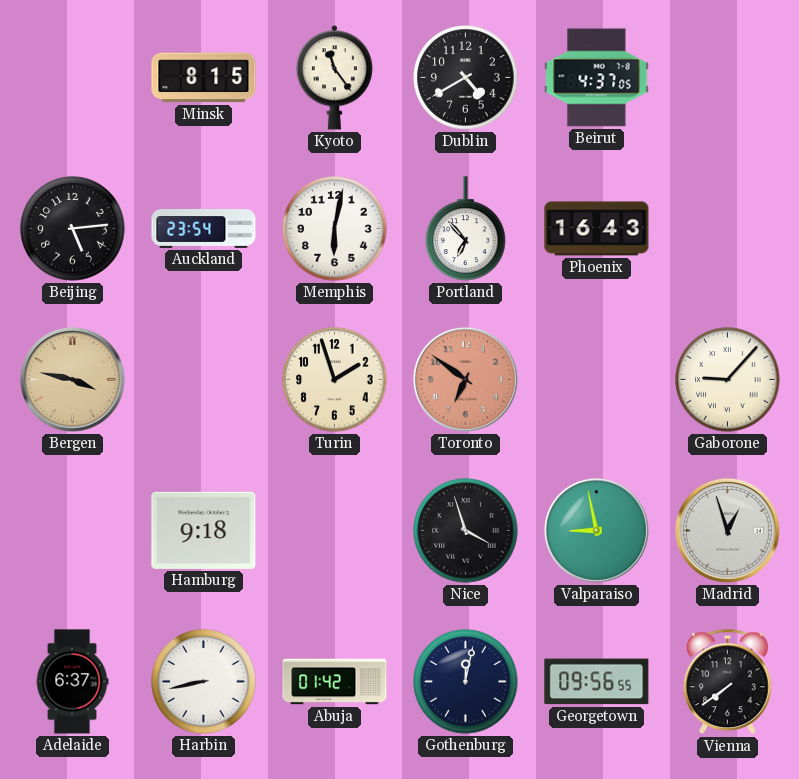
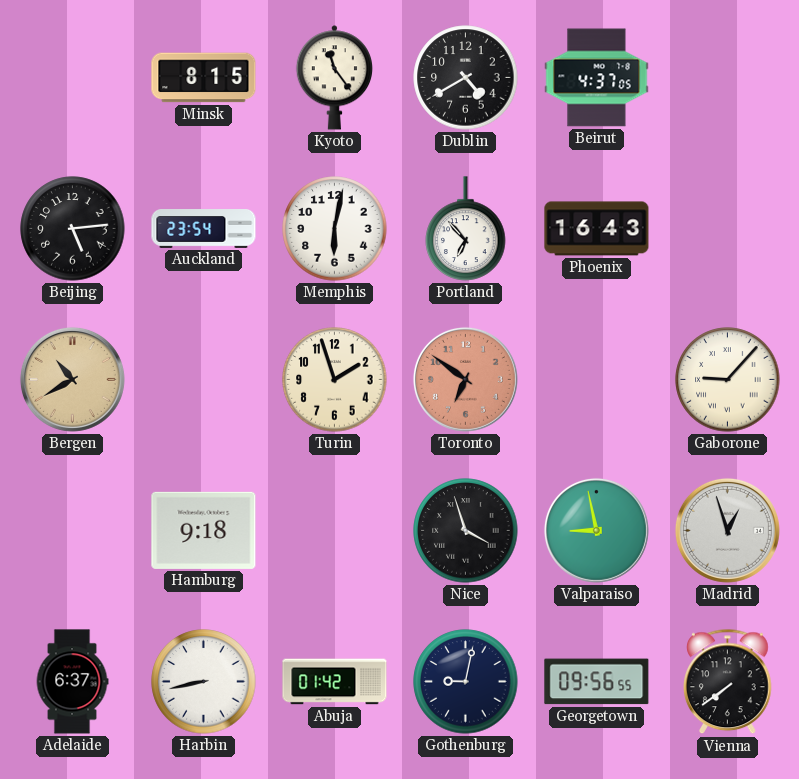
Bergen: 3:47 -> 10:40 (72, 379)
Gothenburg: 12:02 -> 9:02 (466, 682)
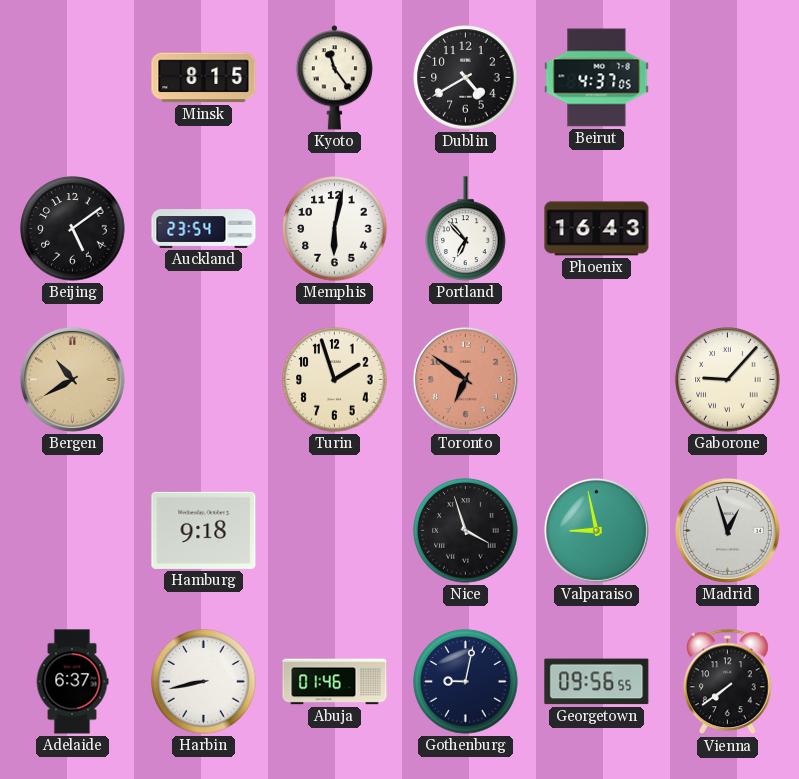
Beijing: 5:14 -> 5:09 (73, 229)
Abuja: 01:42 -> 01:46 (335, 682)
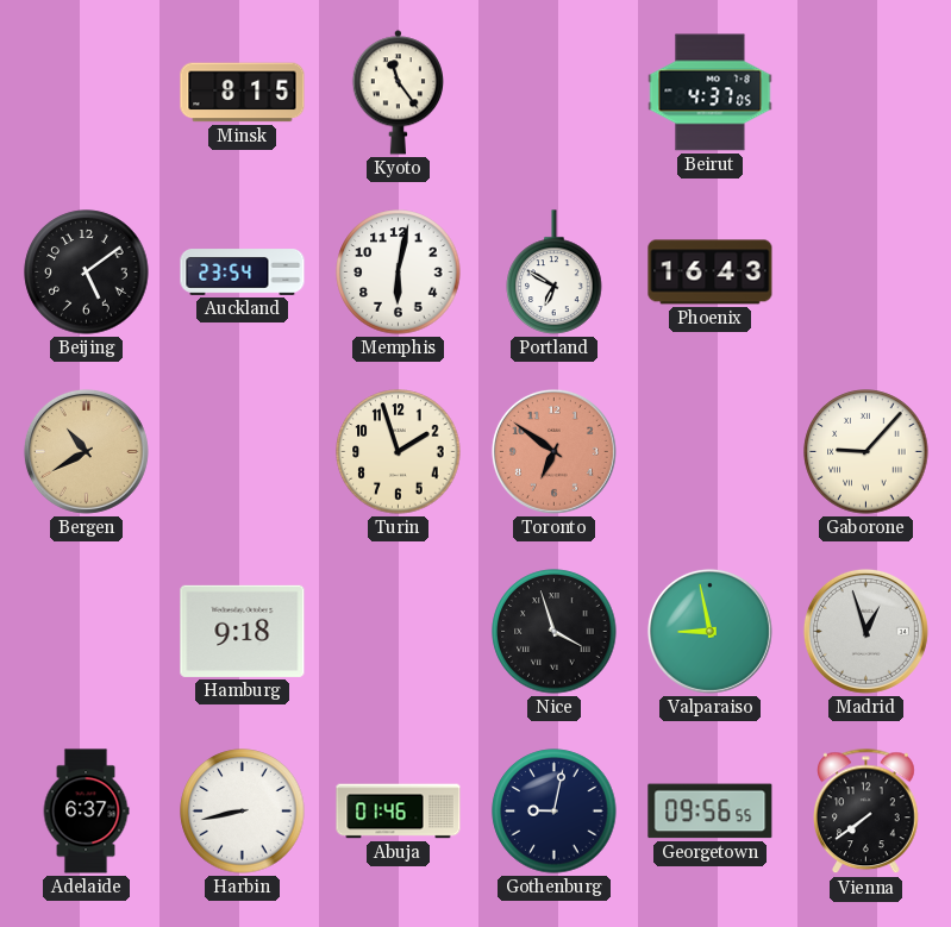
Dublin: 4:40 -> none (466, 78)
Portland: 6:53 -> 6:50 (555, 273)
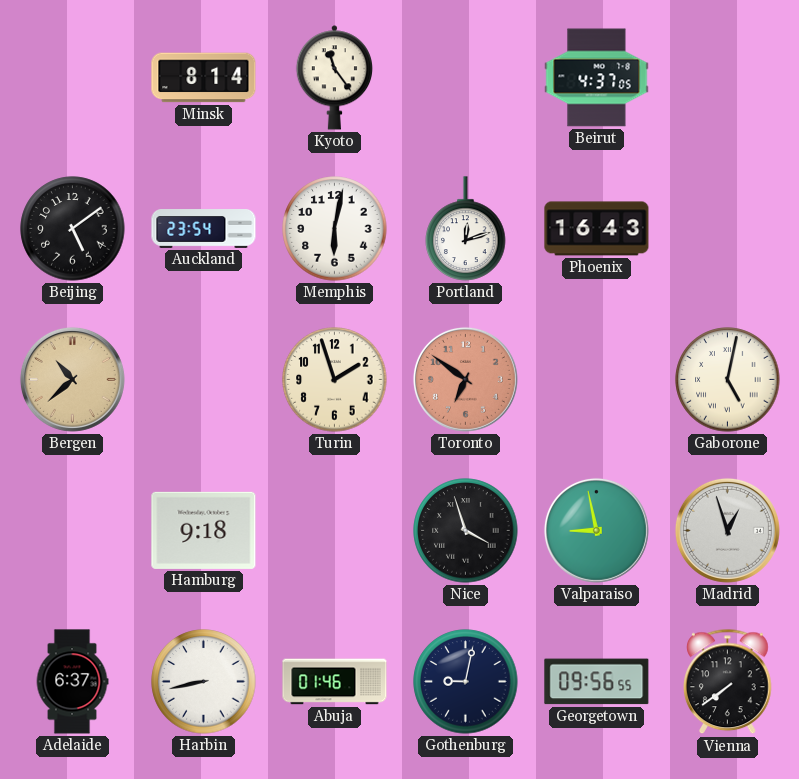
Minsk: 8:15 -> 8:14 (204, 78)
Portland: 6:50 -> 12:12 (466, 229)
Bergen: 10:40 -> 10:38 (72, 379)
Gaborone: 9:07 -> 5:02 (728, 380)
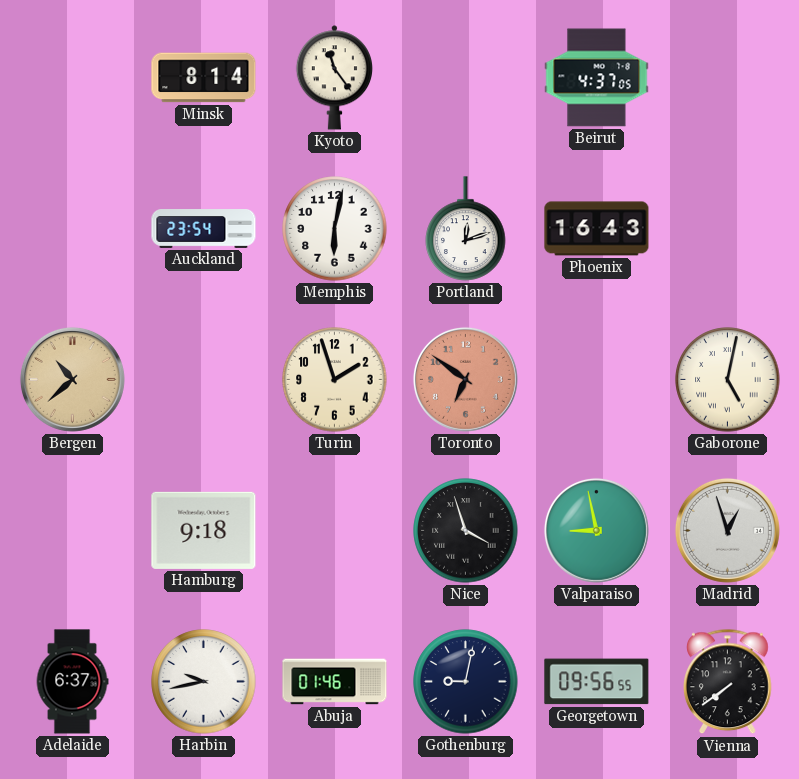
Beijing: 5:09 -> none (73, 229)
Harbin: 8:43 -> 9:43 (204, 682)
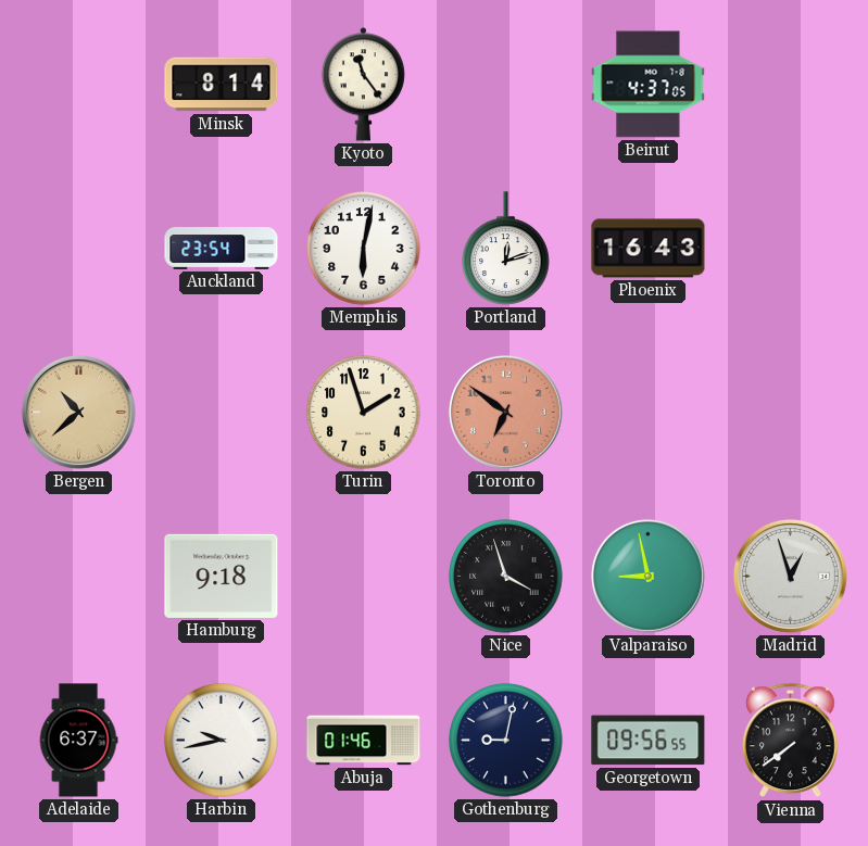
Gaborone: 5:02 -> none (728, 380)
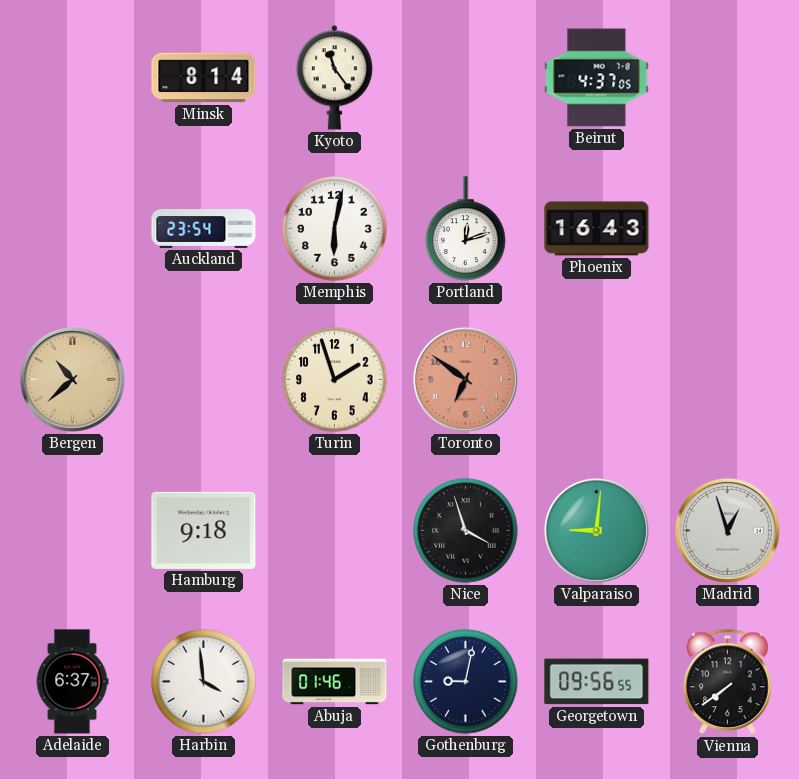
Valparaiso: 8:58 -> 9:01 (596, 530)
Harbin: 9:43 -> 3:59 (204, 682)
